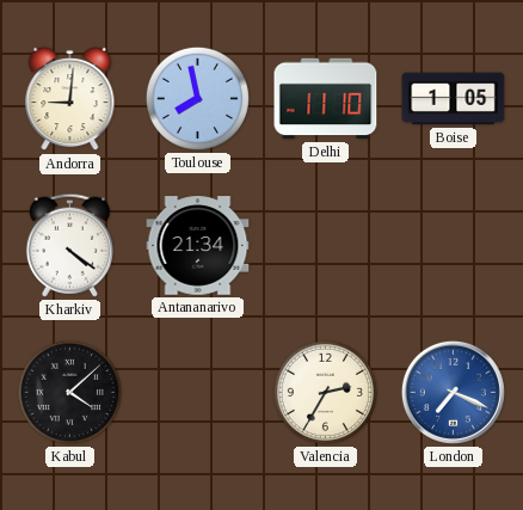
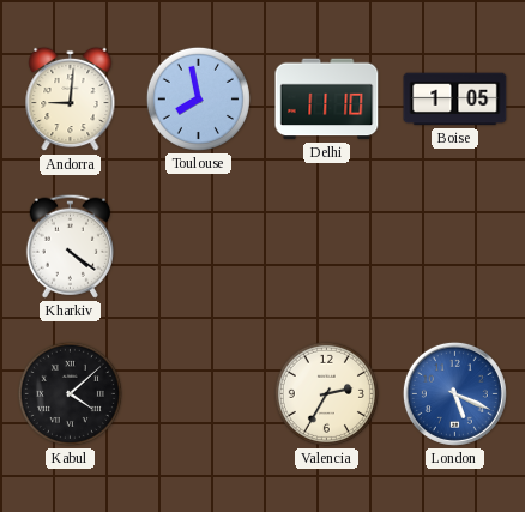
Antananarivo: 21:34 -> none (198, 246)
London: 7:19 -> 5:19 (454, 393)
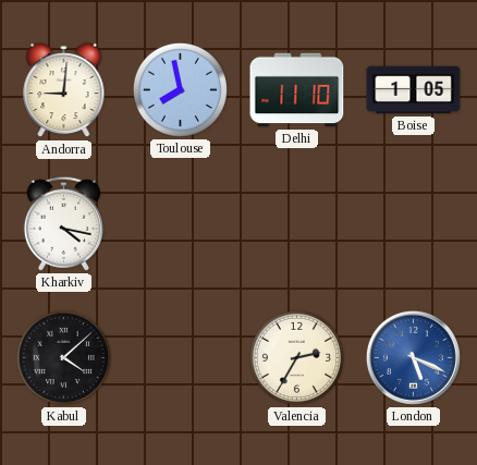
Kharkiv: 4:21 -> 4:17 (63, 223)
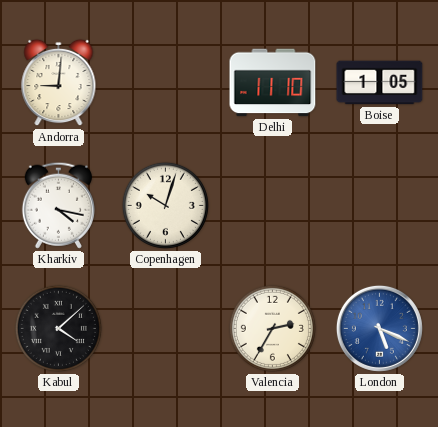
Toulouse: 7:58 -> none (180, 89)
Copenhagen: none -> 10:03 (165, 205)
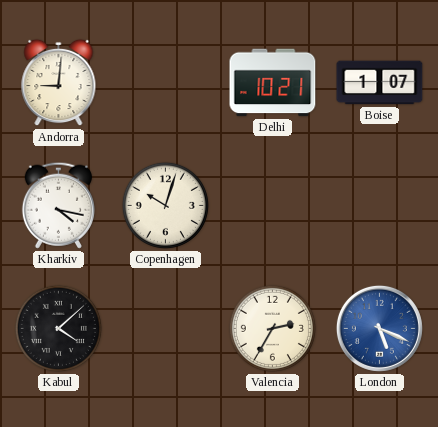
Delhi: 11:10 -> 10:21 (273, 83)
Boise: 1:05 -> 1:07 (380, 83)
